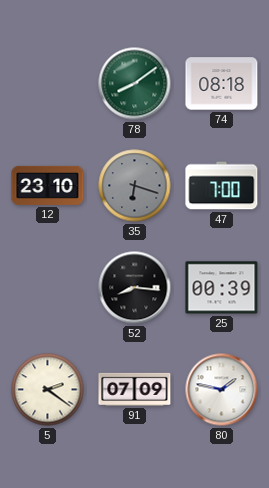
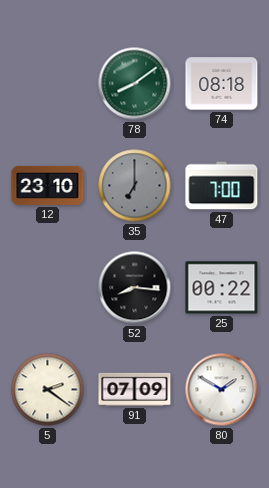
35: 6:18 -> 7:00 (135, 186)
25: 00:39 -> 00:22 (222, 288)
80: 1:47 -> 1:50 (222, 390)
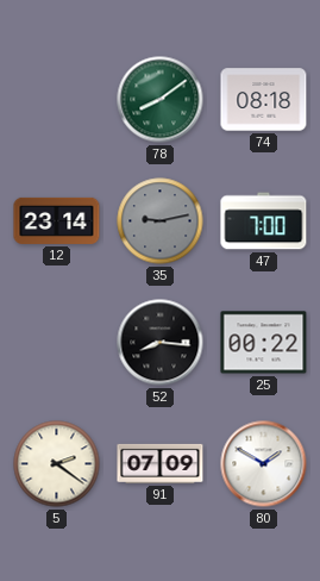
12: 23:10 -> 23:14 (57, 220)
35: 7:00 -> 9:13 (161, 221)
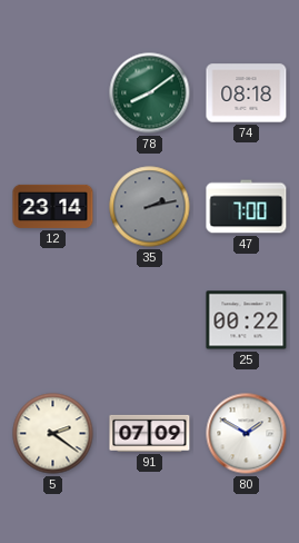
35: 9:13 -> 2:13 (150, 207)
52: 8:16 -> none (161, 343)
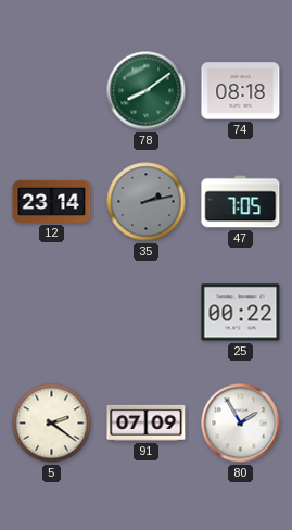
47: 7:00 -> 7:05 (241, 202)
80: 1:50 -> 1:55 (241, 424)
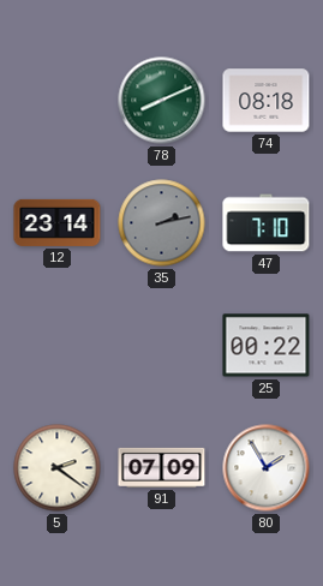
78: 8:09 -> 8:11 (162, 101)
47: 7:05 -> 7:10 (267, 223)
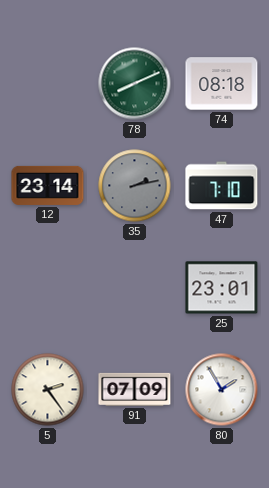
25: 00:22 -> 23:01 (222, 288)
5: 2:21 -> 2:24 (48, 390)
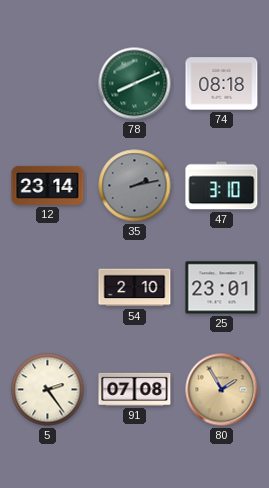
47: 7:10 -> 3:10 (222, 186)
54: none -> 2:10 (135, 288)
91: 07:09 -> 07:08 (135, 389)
80 dial: white -> champagne (222, 390)
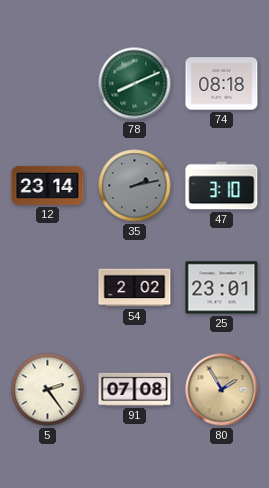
54: 2:10 -> 2:02 (135, 288)
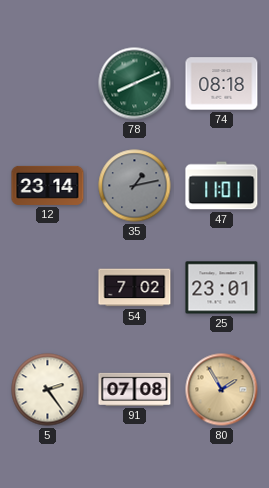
35: 2:13 -> 1:13 (135, 186)
47: 3:10 -> 11:01 (222, 186)
54: 2:02 -> 7:02 (135, 288)
